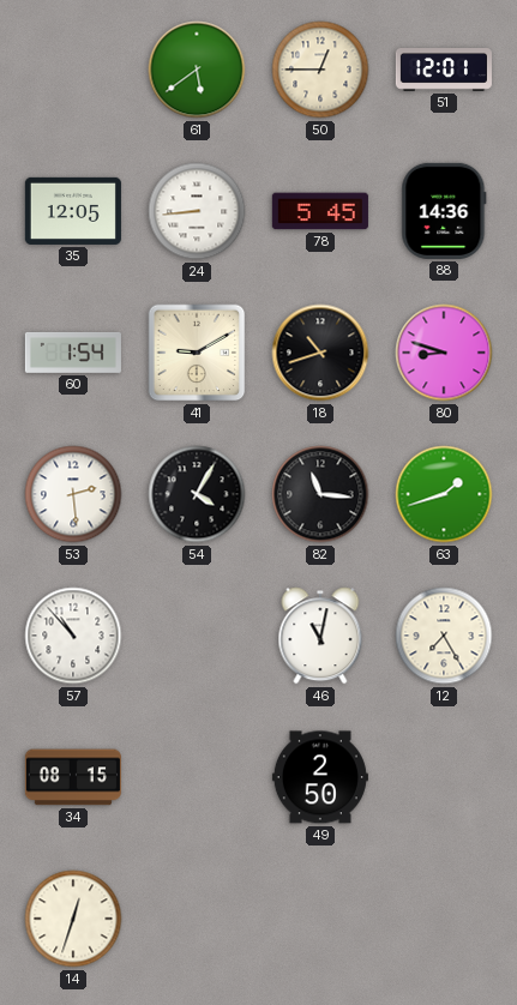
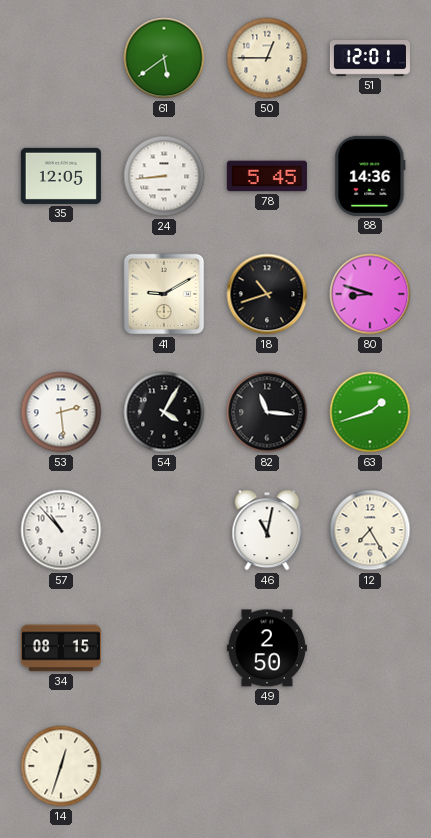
60: 1:54 -> none (73, 353)
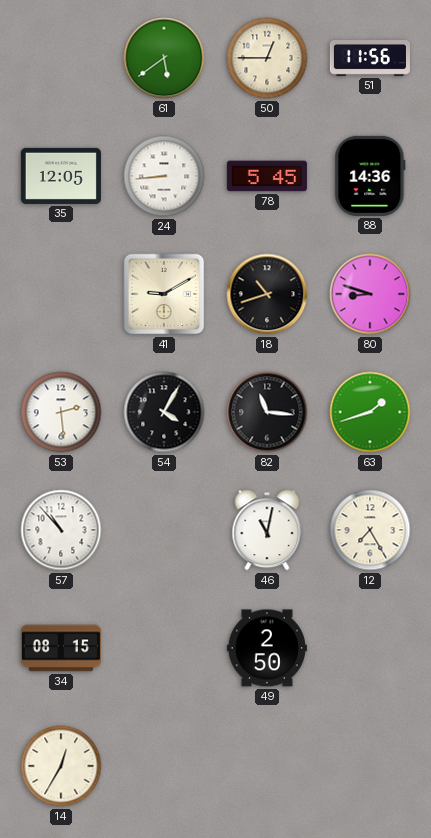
51: 12:01 -> 11:56 (370, 59)
14: 12:33 -> 12:35 (61, 766)
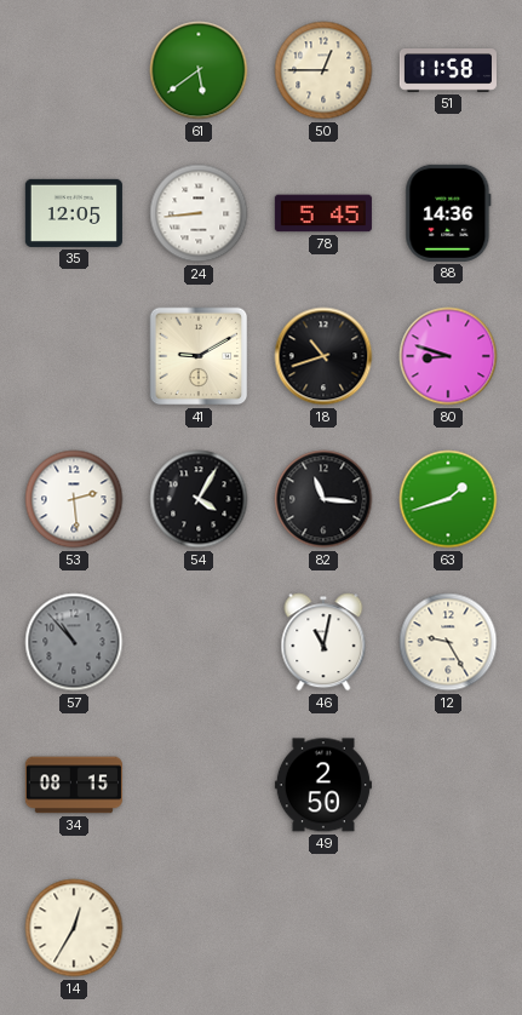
51: 11:56 -> 11:58 (448, 71)
57 dial: white -> grey (74, 642)
12: 7:25 -> 9:25 (448, 642)
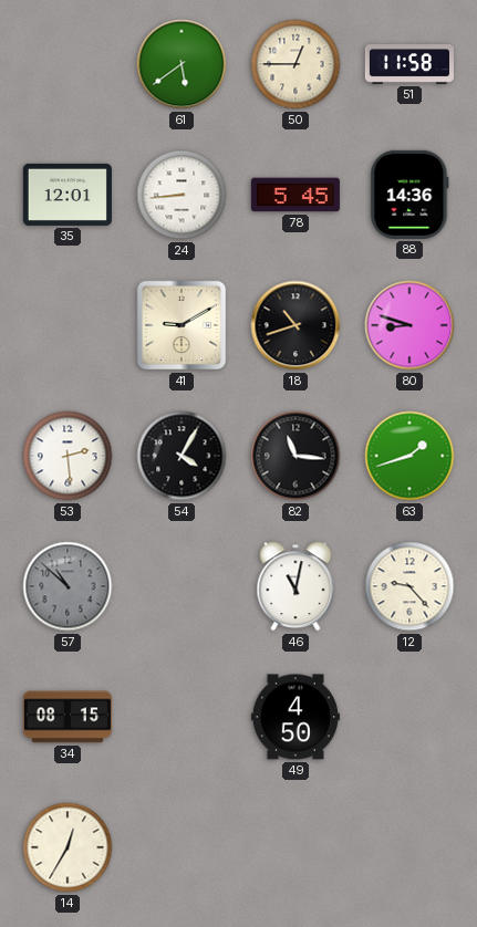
35: 12:05 -> 12:01 (68, 195)
57: 10:53 -> 10:52 (68, 586)
12: 9:25 -> 9:23 (409, 586)
49: 2:50 -> 4:50 (295, 717)
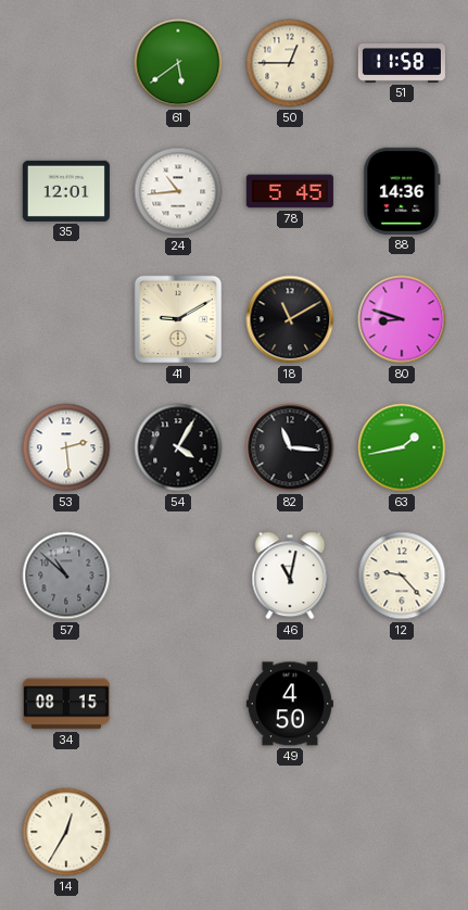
24: 8:44 -> 10:44 (178, 191)
18: 10:42 -> 11:10 (290, 319)
63: 1:42 -> 1:43 (402, 447)
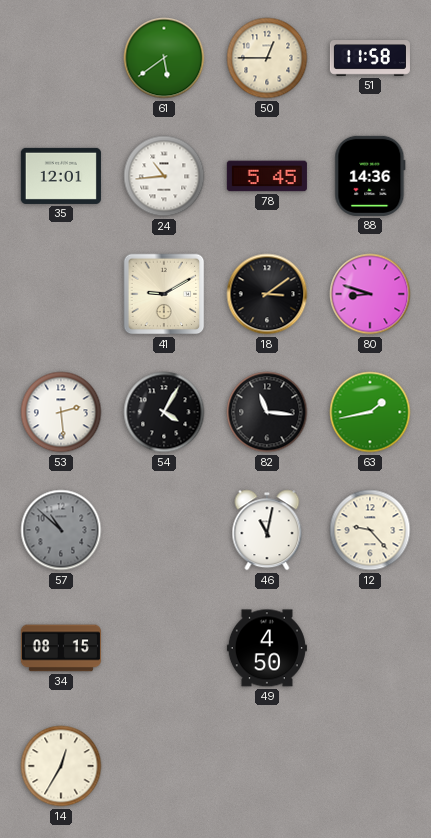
18: 11:10 -> 3:09 (267, 294)
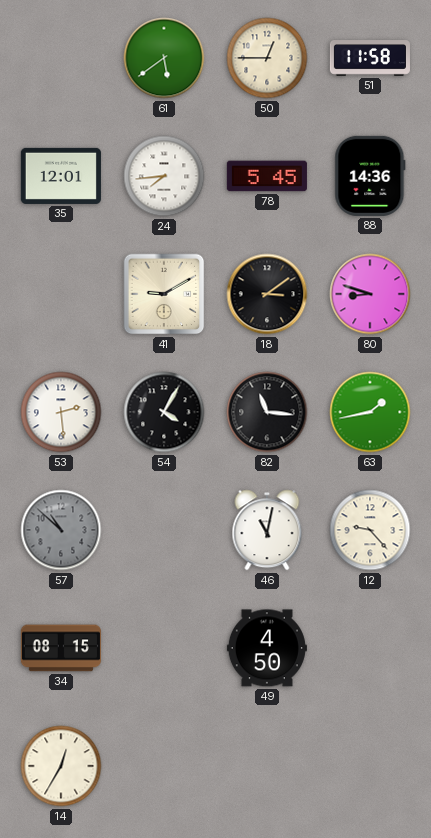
24: 10:44 -> 7:44 (164, 176)
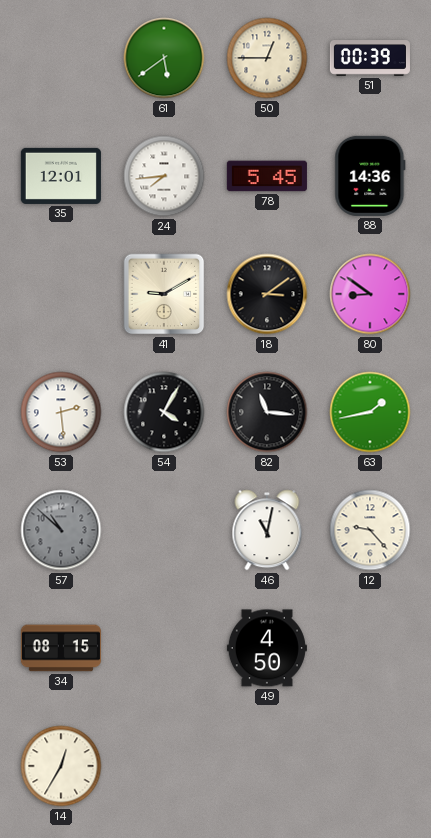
51: 11:58 -> 00:39 (370, 59)
80: 8:48 -> 8:51 (370, 294)
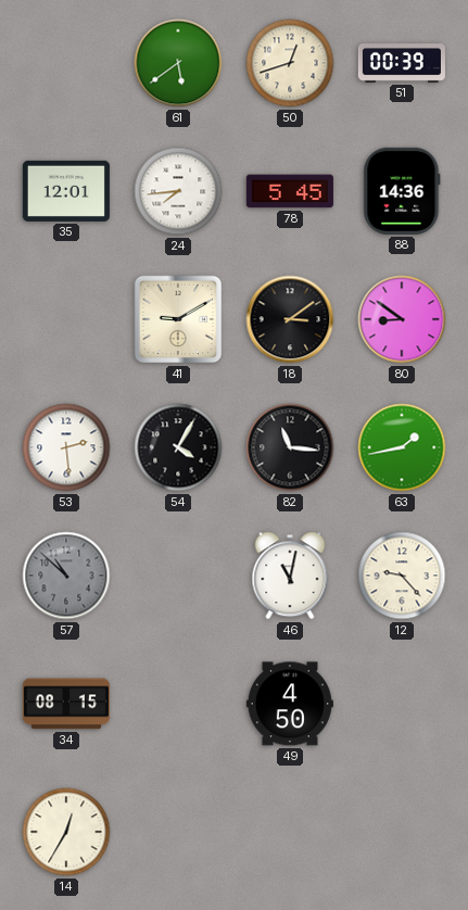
50: 12:45 -> 12:42 (290, 63)
